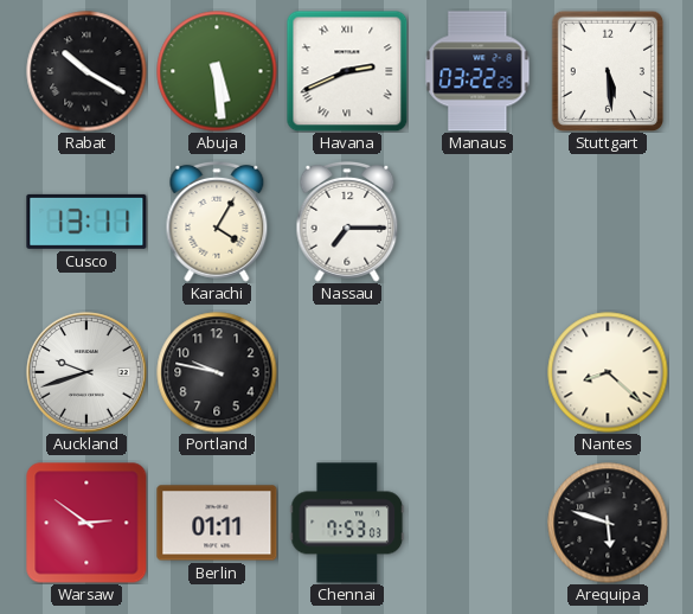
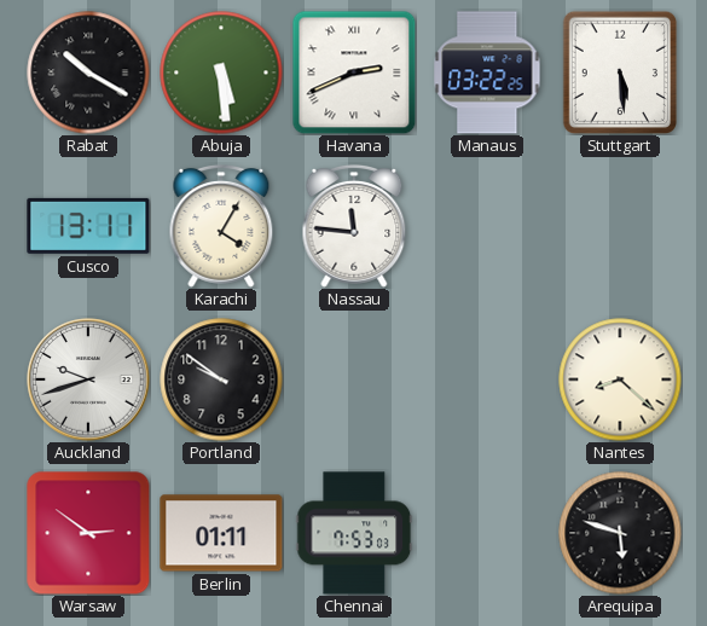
Nassau: 7:15 -> 11:46 (354, 226)
Portland: 9:47 -> 9:51 (221, 379)
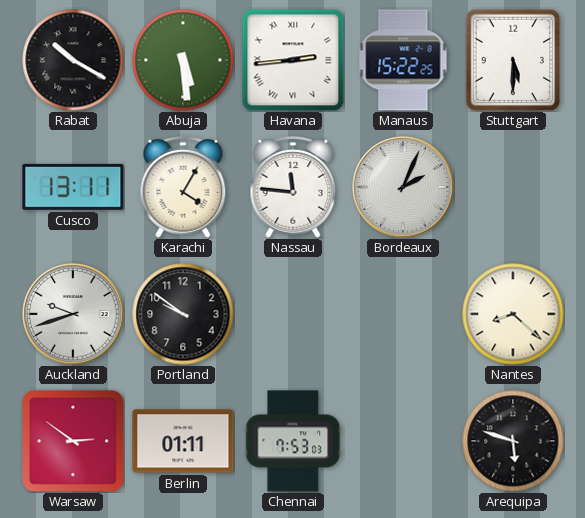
Havana: 2:41 -> 2:44 (293, 60)
Manaus: 03:22 -> 15:22 (403, 60)
Stuttgart: 5:29 -> 5:30 (513, 60)
Bordeaux: none -> 2:04 (403, 187)
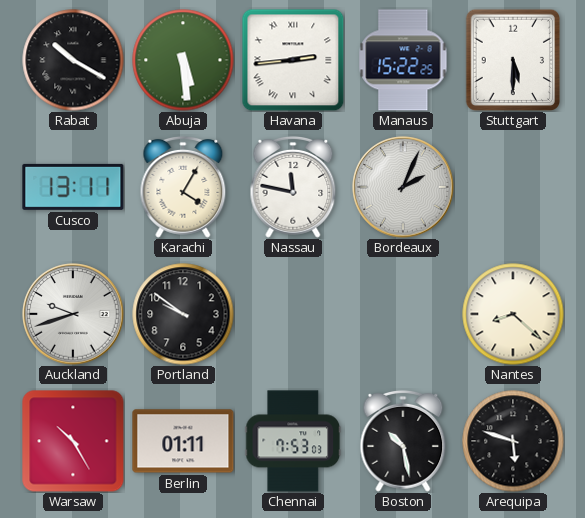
Nassau: 11:46 -> 11:47 (293, 187)
Warsaw: 2:51 -> 10:25 (73, 441)
Boston: none -> 10:28 (403, 441)
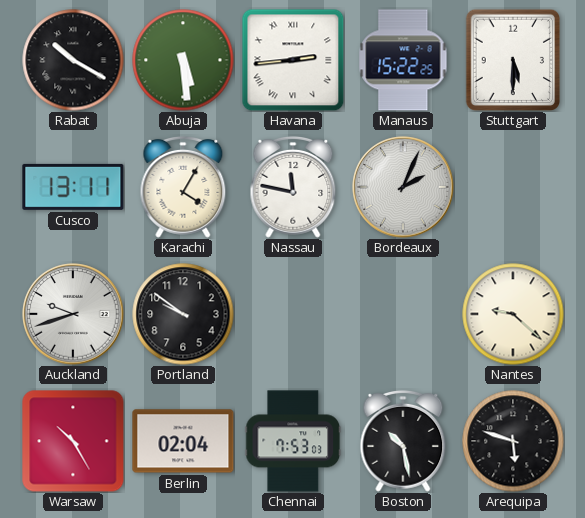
Nantes: 8:22 -> 9:22 (513, 314)
Berlin: 01:11 -> 02:04 (183, 441)
